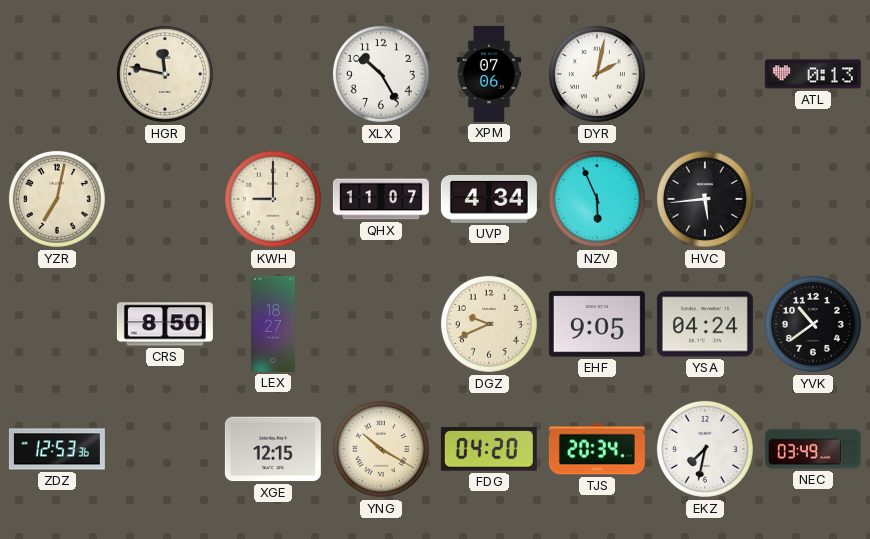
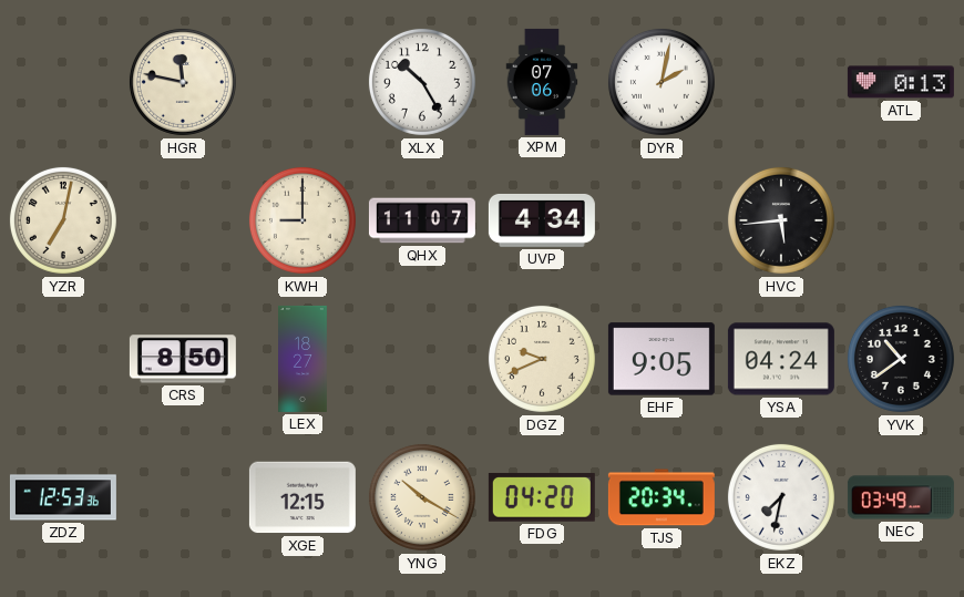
NZV: 5:56 -> none (597, 199)
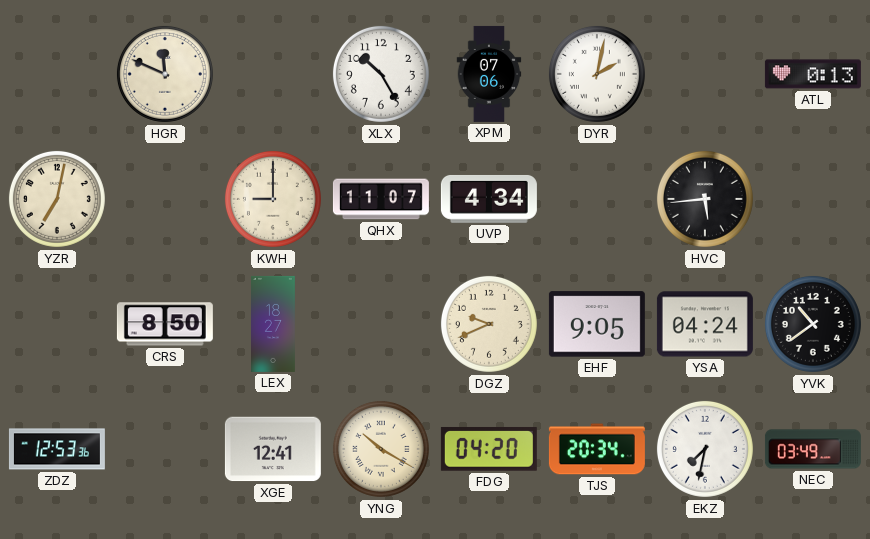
HGR: 11:47 -> 11:49 (165, 74)
XGE: 12:15 -> 12:41 (273, 449)
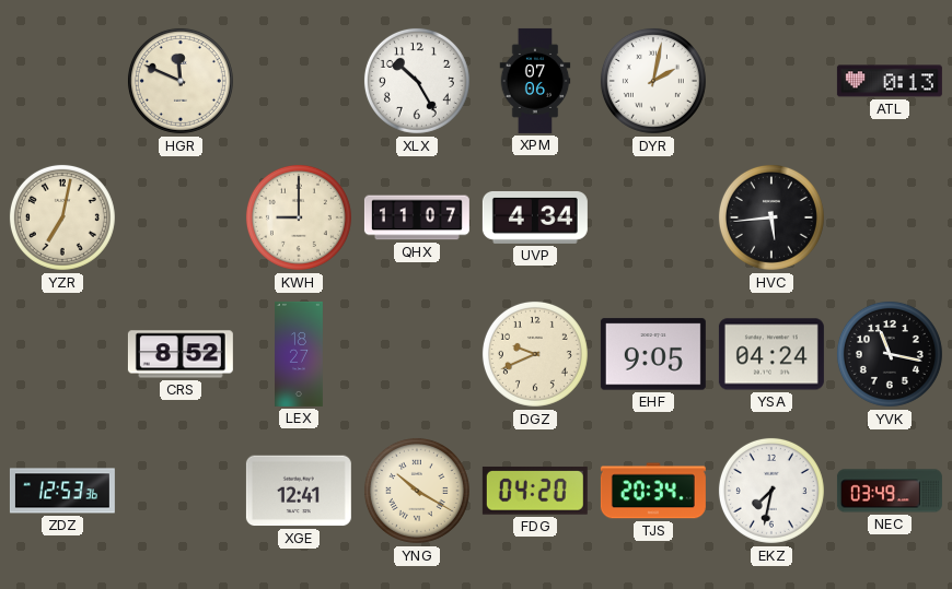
CRS: 8:50 -> 8:52 (181, 354)
YVK: 10:39 -> 11:17 (890, 354)
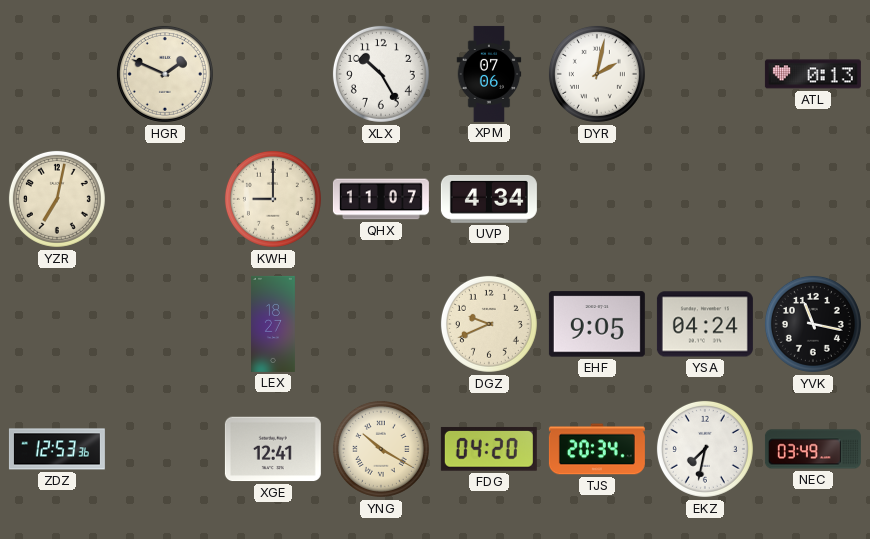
HGR: 11:49 -> 1:49 (165, 74)
HVC: 5:44 -> none (771, 217)
CRS: 8:52 -> none (181, 354)
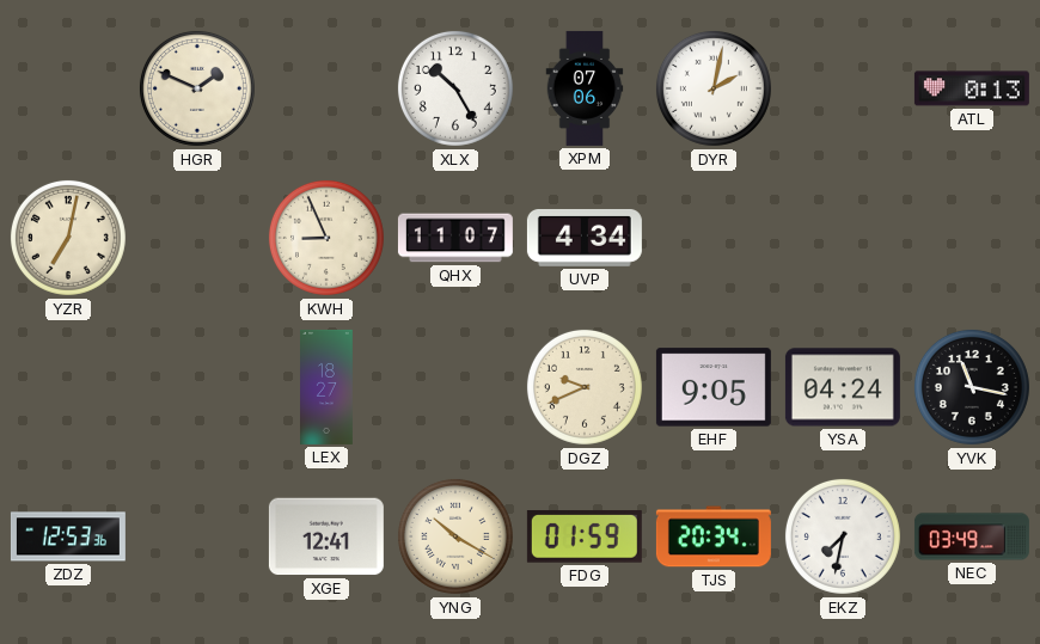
KWH: 9:00 -> 8:56 (326, 238)
FDG: 04:20 -> 01:59 (585, 536)
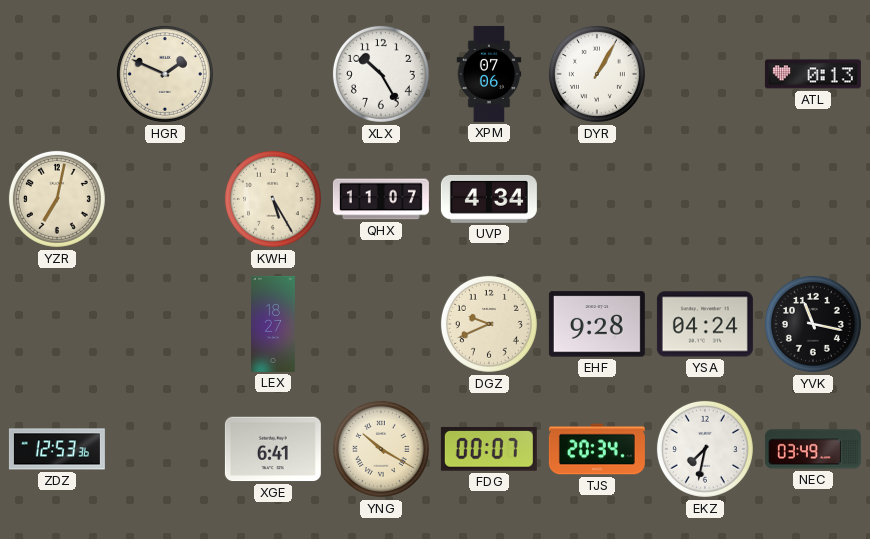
DYR: 2:02 -> 1:05 (597, 74)
KWH: 8:56 -> 5:25 (273, 199)
EHF: 9:05 -> 9:28 (597, 324)
XGE: 12:41 -> 6:41 (273, 449)
FDG: 01:59 -> 00:07 (489, 449)
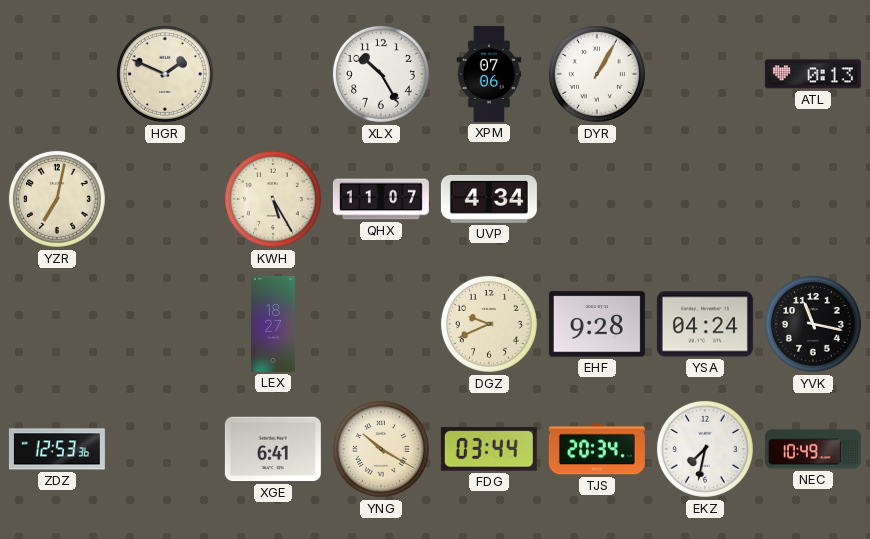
FDG: 00:07 -> 03:44 (489, 449)
NEC: 03:49 -> 10:49 (813, 449)
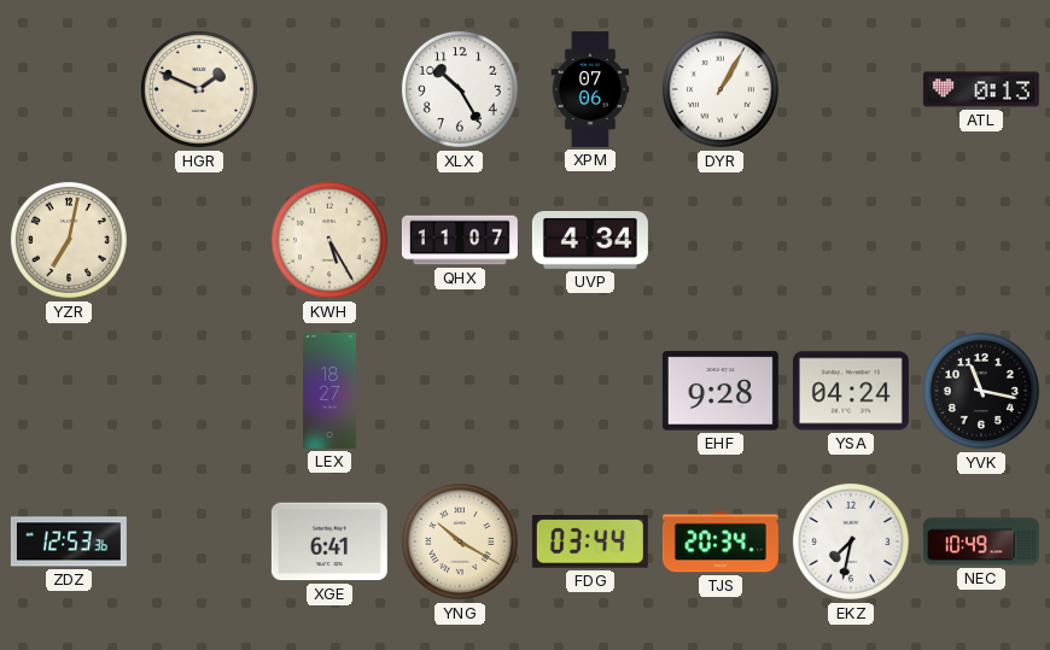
DGZ: 9:41 -> none (489, 324)
